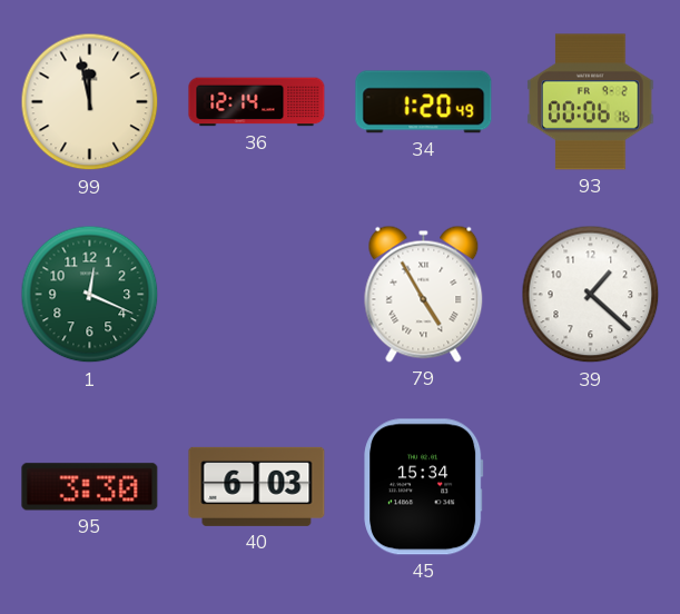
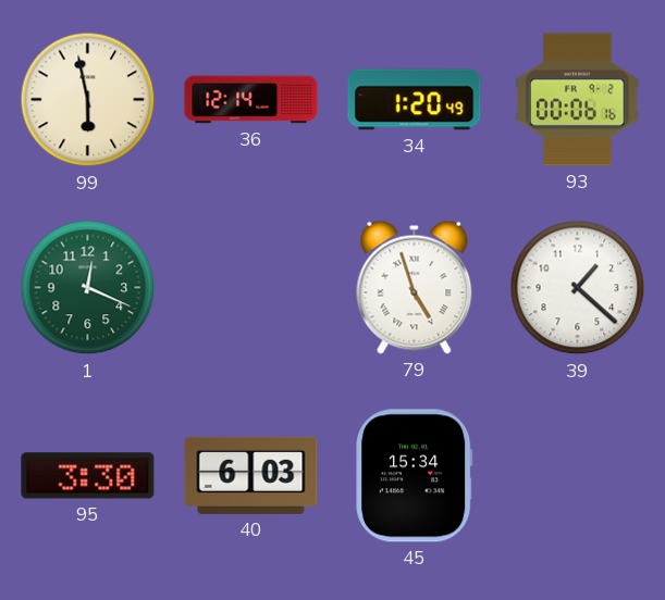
99: 11:58 -> 5:58 (88, 100)
79: 4:55 -> 4:57 (415, 287)
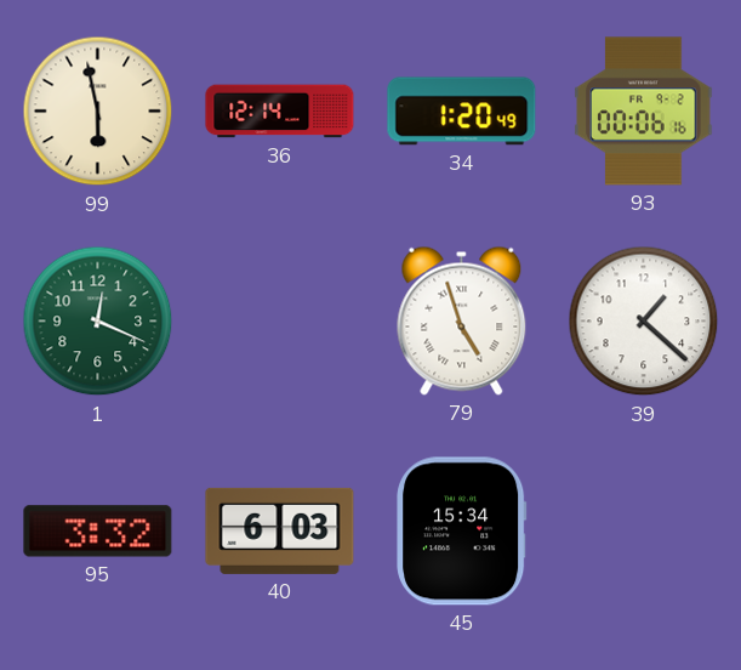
95: 3:30 -> 3:32 (98, 532)
